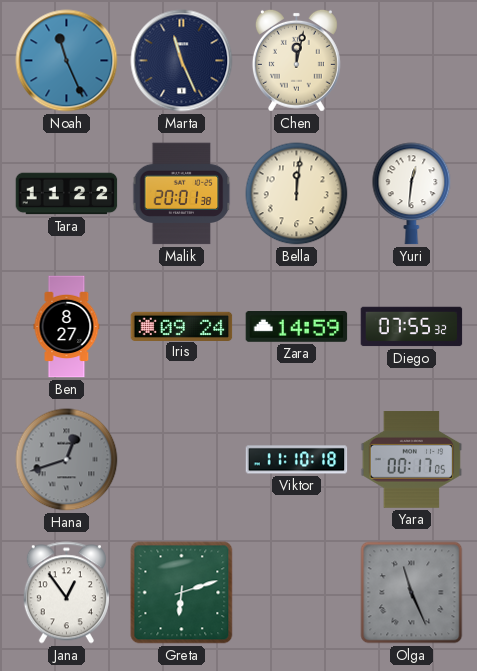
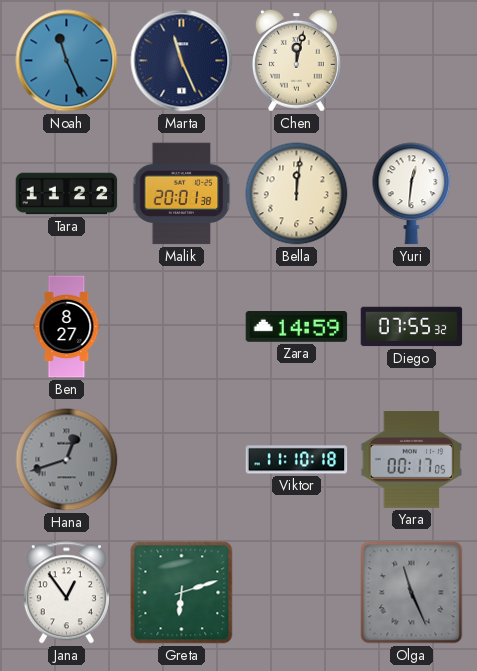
Iris: 09:24 -> none (182, 326)
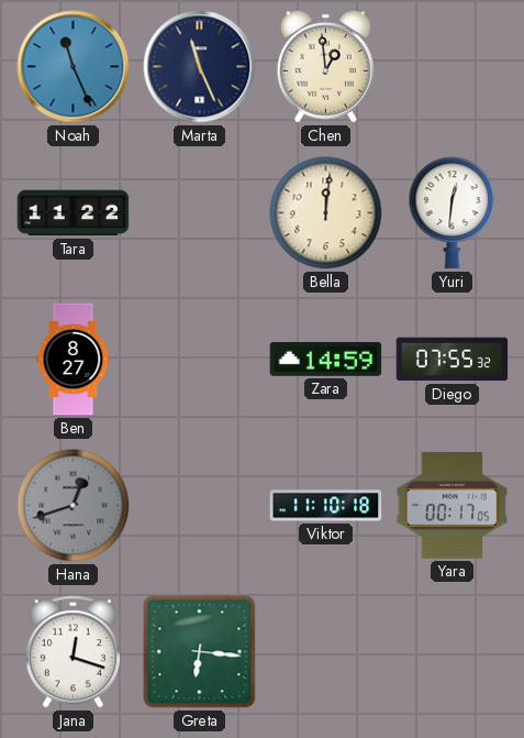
Chen: 12:02 -> 12:59 (325, 66)
Malik: 20:01 -> none (182, 194)
Jana: 12:54 -> 12:18 (73, 652)
Greta: 6:12 -> 6:16 (200, 652)
Olga: 11:26 -> none (412, 593)
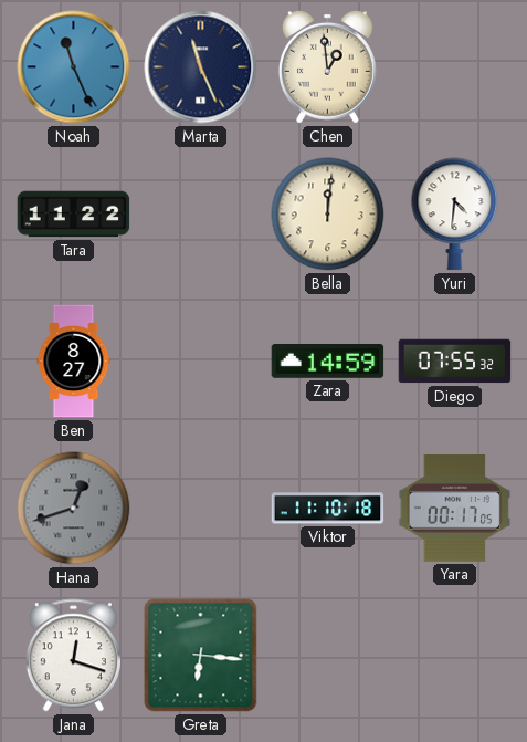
Yuri: 12:31 -> 4:31 (455, 215)
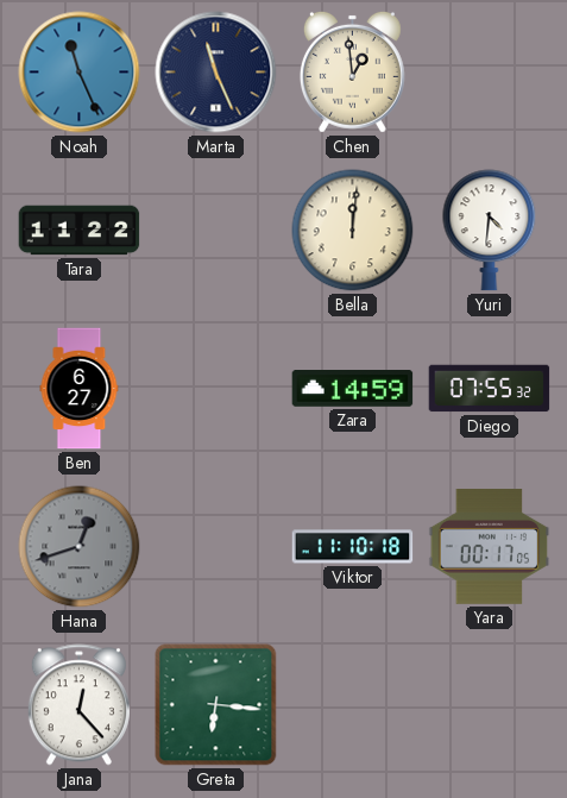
Ben: 8:27 -> 6:27 (80, 389)
Jana: 12:18 -> 12:23 (78, 705)
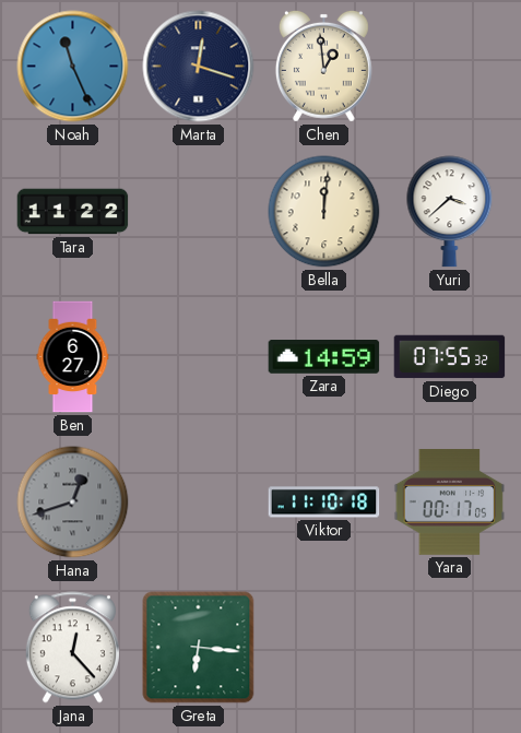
Marta: 11:26 -> 12:18 (199, 67)
Yuri: 4:31 -> 3:38 (450, 212)
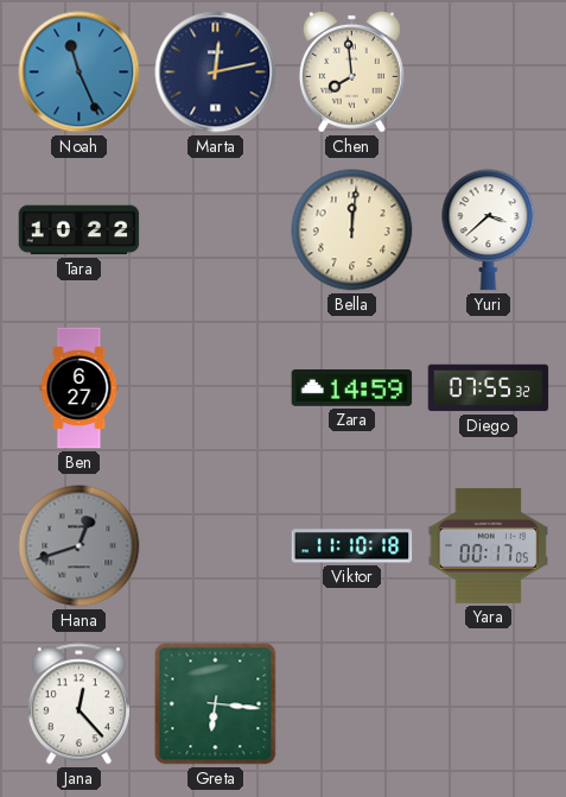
Marta: 12:18 -> 12:13 (216, 72)
Chen: 12:59 -> 7:59 (351, 71)
Tara: 11:22 -> 10:22 (80, 230)
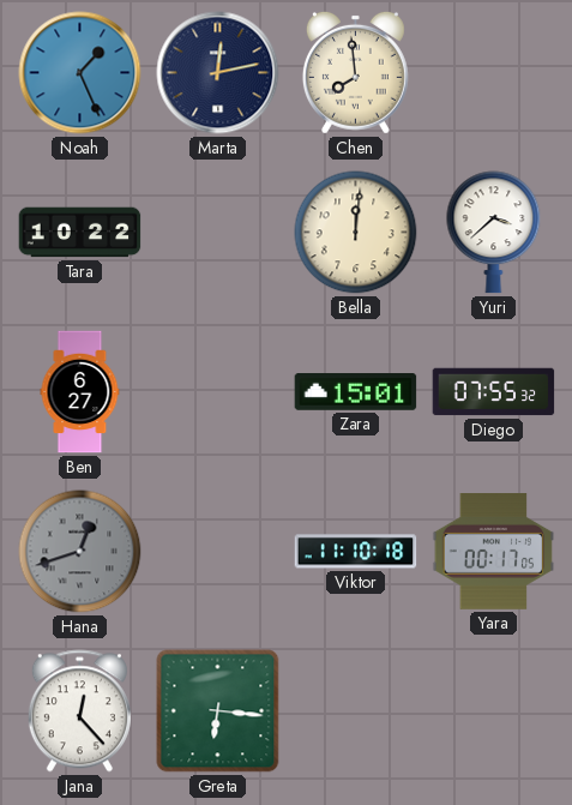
Noah: 11:26 -> 1:26 (80, 73)
Zara: 14:59 -> 15:01 (356, 392)
